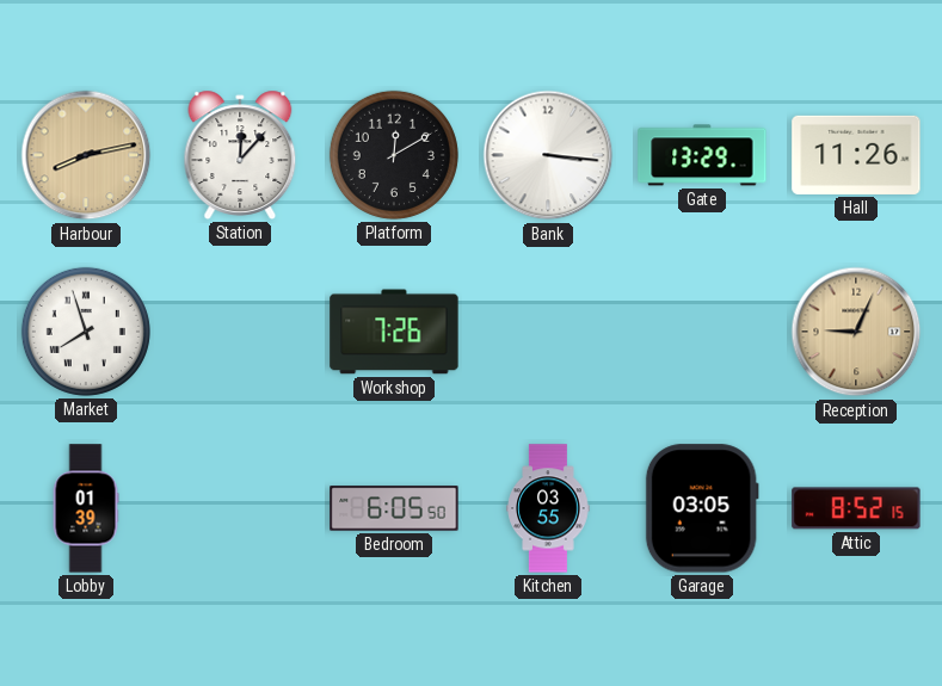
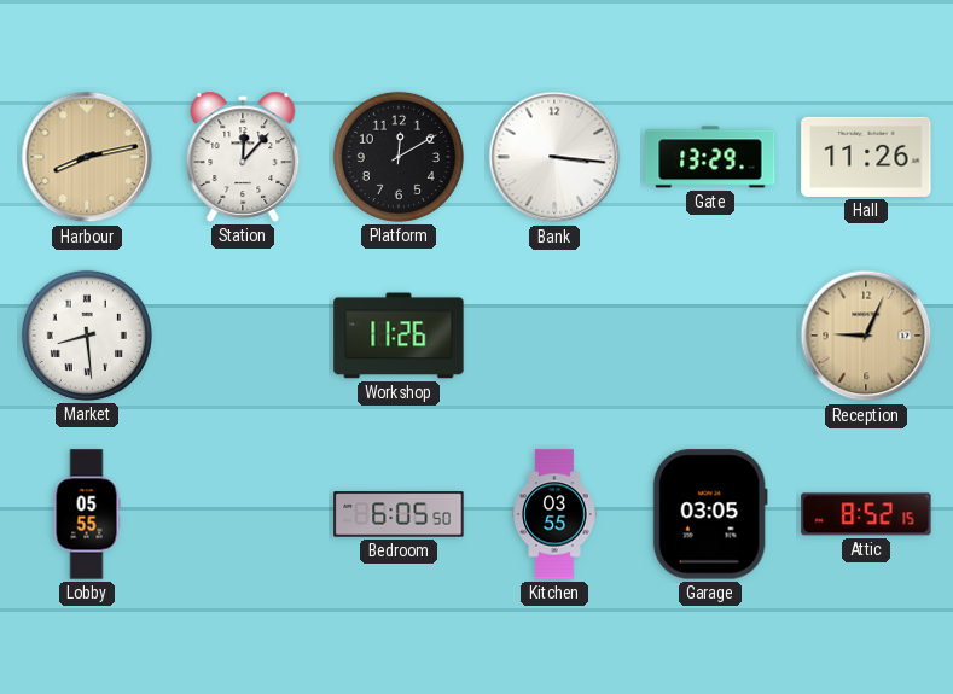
Market: 7:57 -> 8:29 (87, 336)
Workshop: 7:26 -> 11:26 (399, 336)
Lobby: 01:39 -> 05:55 (87, 514)
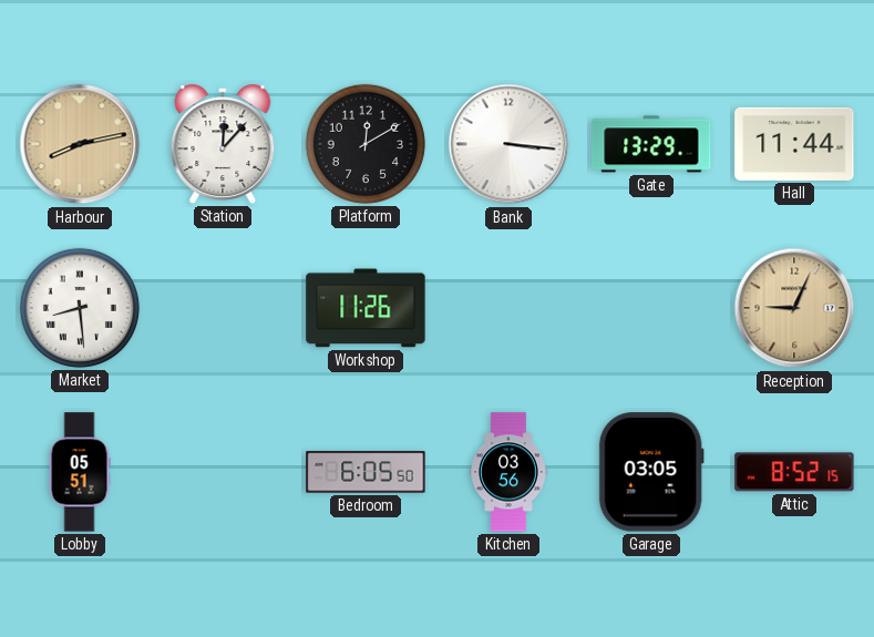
Hall: 11:26 -> 11:44 (794, 144)
Lobby: 05:55 -> 05:51 (80, 472)
Kitchen: 03:55 -> 03:56 (508, 472)
